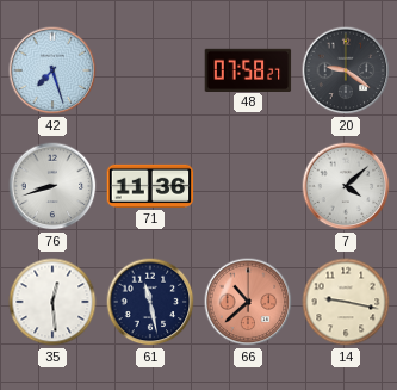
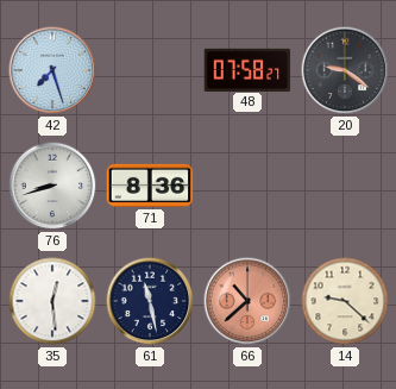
71: 11:36 -> 8:36 (150, 186)
7: 4:08 -> none (346, 186)
14: 9:17 -> 9:22 (345, 301)
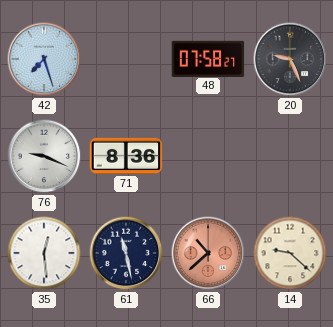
20: 9:21 -> 9:26 (290, 59)
76: 8:42 -> 9:19 (44, 156)
